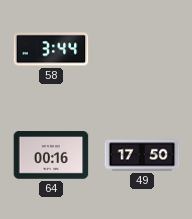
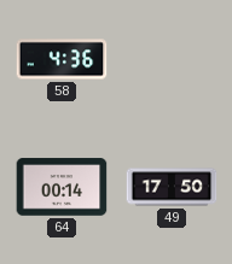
58: 3:44 -> 4:36 (62, 59)
64: 00:16 -> 00:14 (62, 187)
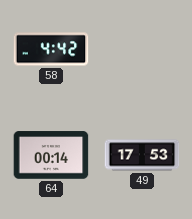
58: 4:36 -> 4:42 (51, 49)
49: 17:50 -> 17:53 (142, 155)
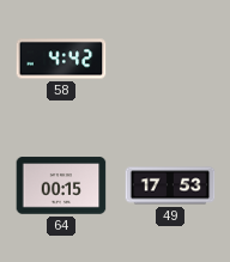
64: 00:14 -> 00:15 (61, 185)
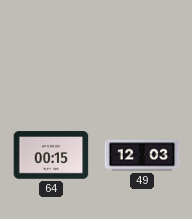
58: 4:42 -> none (61, 59)
49: 17:53 -> 12:03 (142, 155)
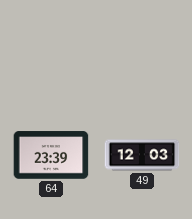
64: 00:15 -> 23:39 (51, 155)
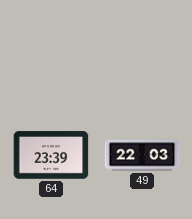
49: 12:03 -> 22:03 (142, 155)
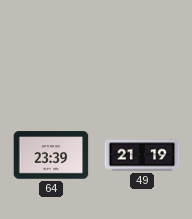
49: 22:03 -> 21:19 (142, 155)
